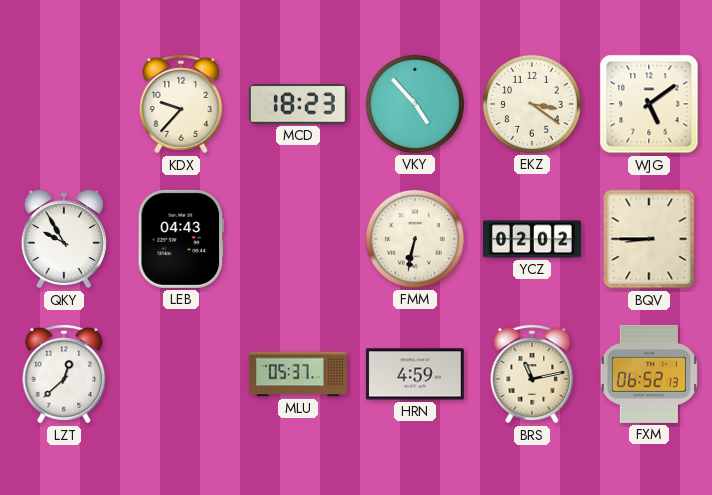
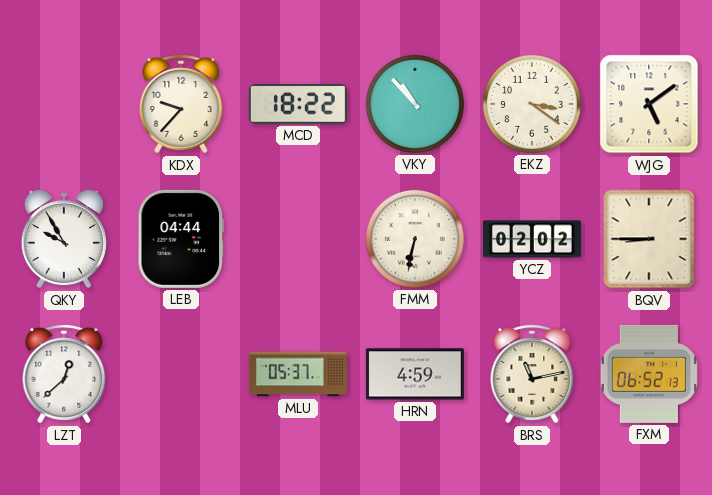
MCD: 18:23 -> 18:22 (298, 104)
VKY: 4:53 -> 10:53 (415, 104)
LEB: 04:43 -> 04:44 (180, 239)
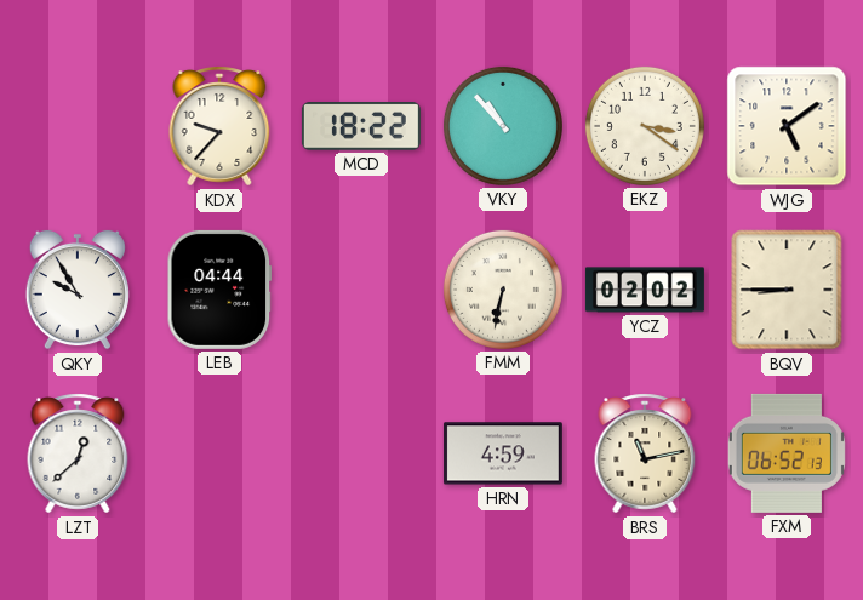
MLU: 05:37 -> none (298, 374)
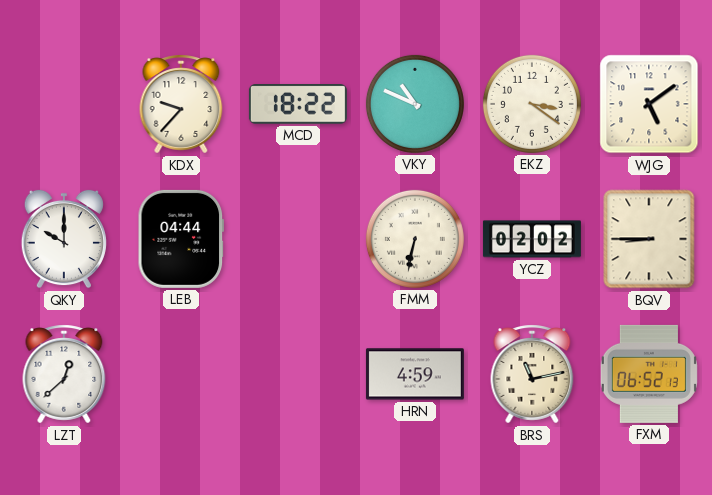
VKY: 10:53 -> 10:49 (415, 104)
QKY: 9:55 -> 10:00 (64, 239)
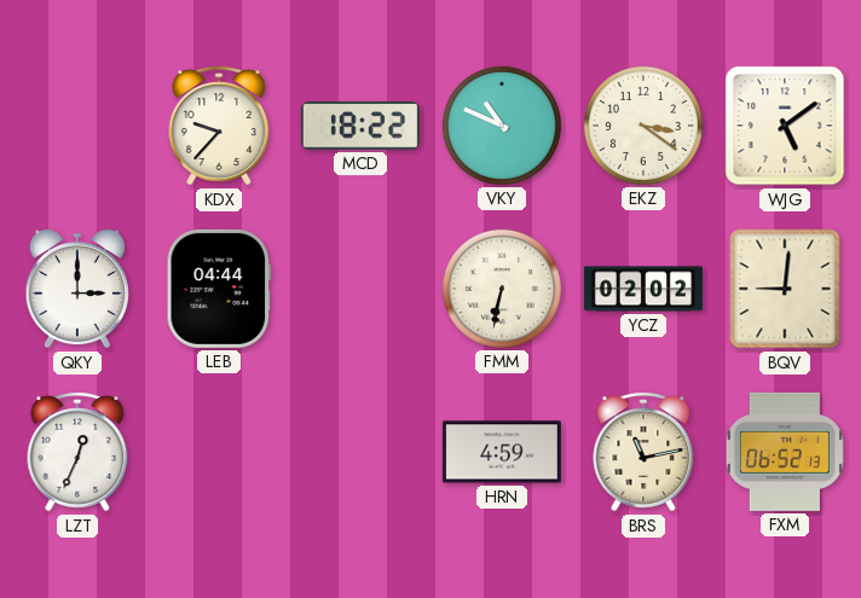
QKY: 10:00 -> 3:00 (77, 289)
BQV: 8:45 -> 9:01 (785, 289)
LZT: 12:38 -> 12:34 (77, 452)
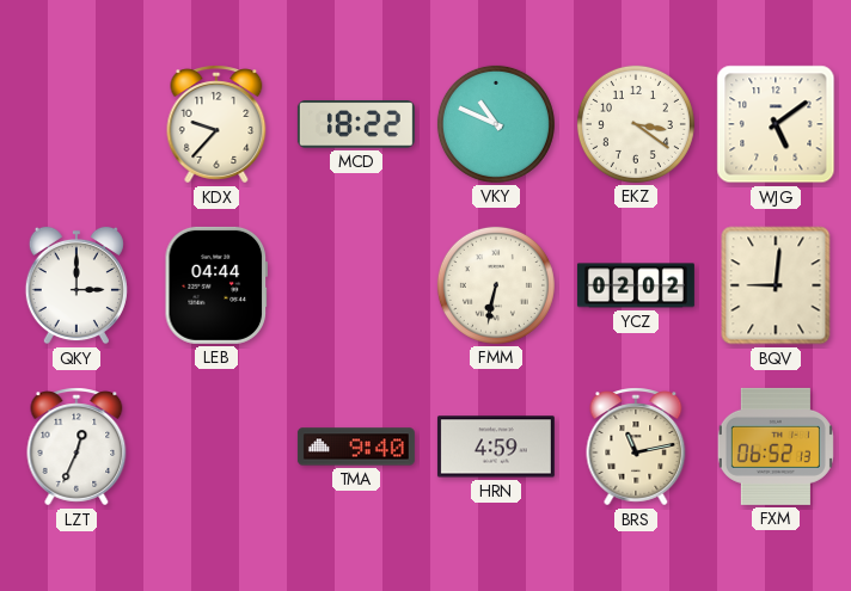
TMA: none -> 9:40 (356, 447)
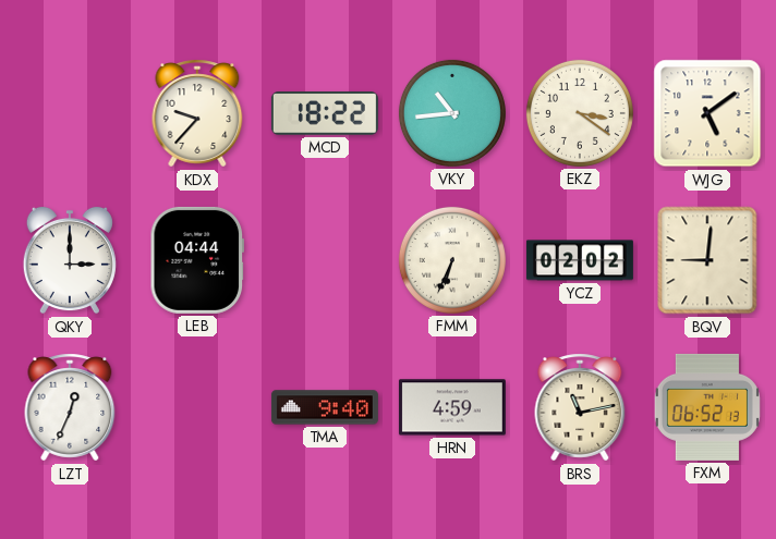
VKY: 10:49 -> 10:44 (452, 113)
FMM: 6:32 -> 6:34 (452, 260)
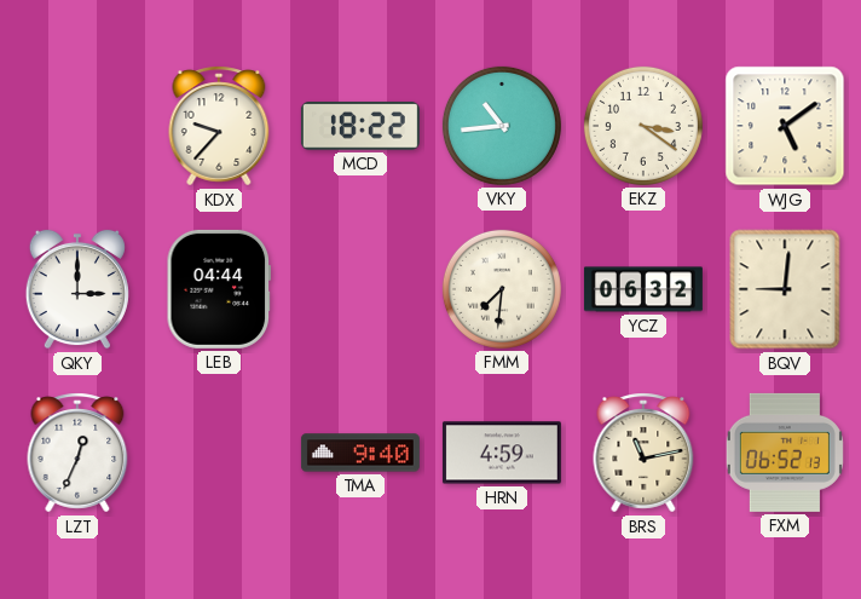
FMM: 6:34 -> 7:31 (502, 289)
YCZ: 02:02 -> 06:32 (643, 289)
